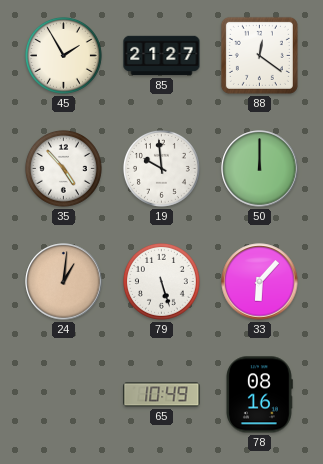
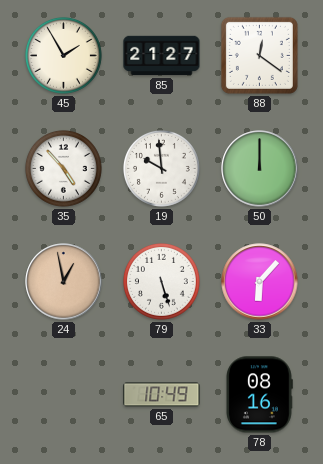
24: 1:01 -> 12:58 (64, 282)
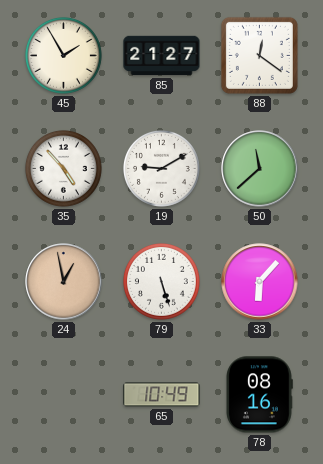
19: 9:59 -> 9:10 (161, 168)
50: 12:00 -> 11:38 (260, 169)
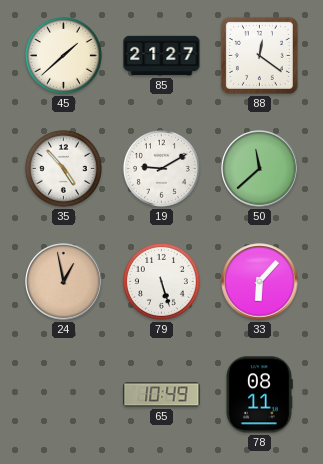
45: 1:55 -> 1:38 (63, 55)
78: 08:16 -> 08:11 (259, 395)
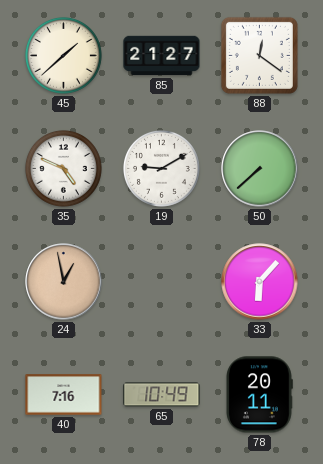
35: 4:53 -> 4:49 (63, 168)
50: 11:38 -> 7:38 (260, 169)
79: 5:27 -> none (161, 281)
40: none -> 7:16 (64, 395)
78: 08:11 -> 20:11 (259, 395)
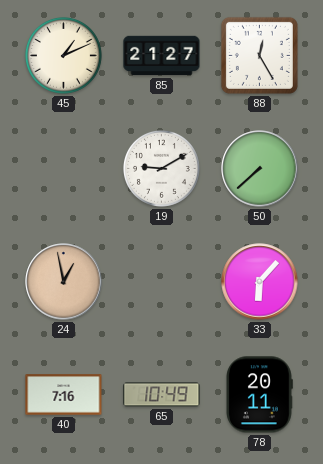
45: 1:38 -> 1:11 (63, 55)
88: 12:21 -> 12:25 (259, 55)
35: 4:49 -> none (63, 168)
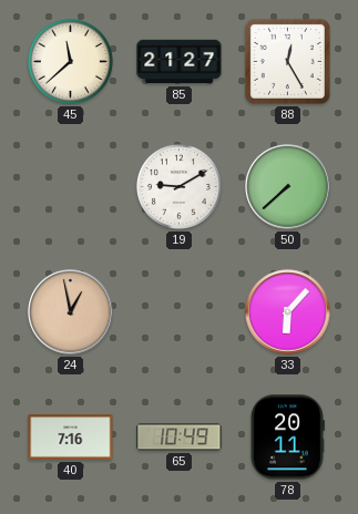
45: 1:11 -> 11:38 (70, 61)
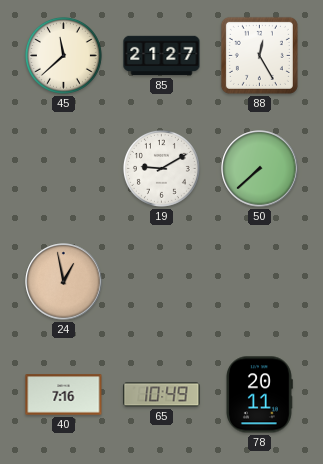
33: 6:07 -> none (288, 312)
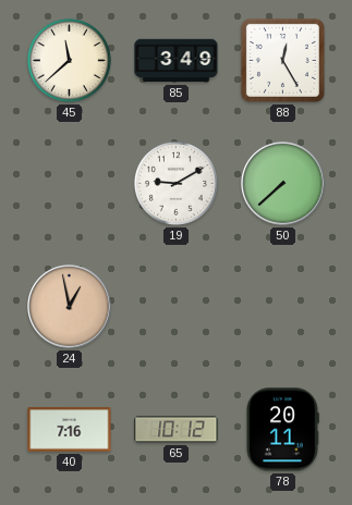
85: 21:27 -> 3:49 (177, 61)
65: 10:49 -> 10:12 (177, 430)
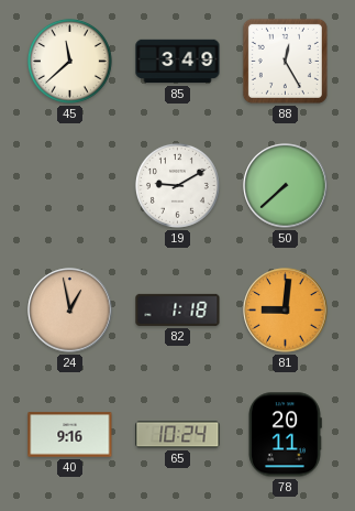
82: none -> 1:18 (178, 309)
81: none -> 9:01 (286, 311)
40: 7:16 -> 9:16 (70, 435)
65: 10:12 -> 10:24 (178, 435)
